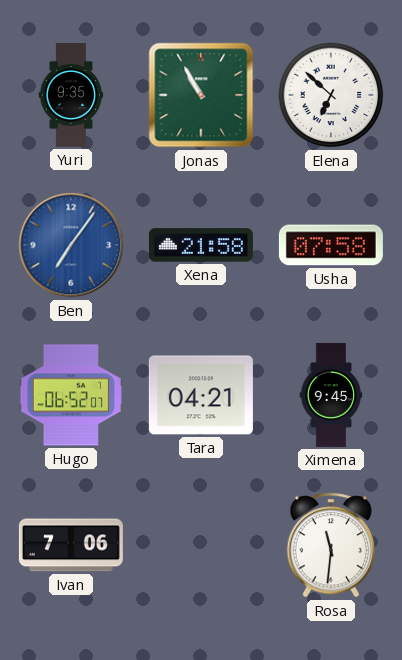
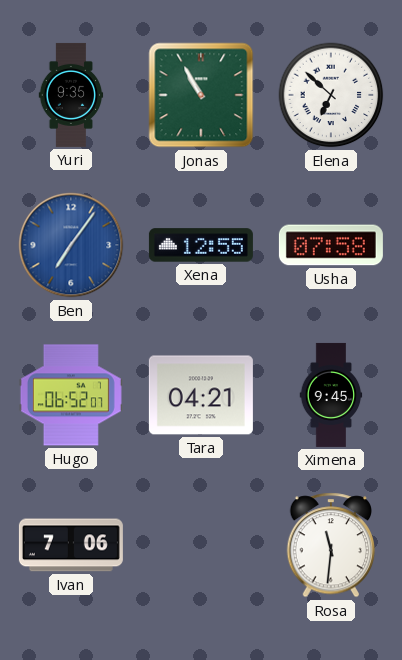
Xena: 21:58 -> 12:55 (201, 245)
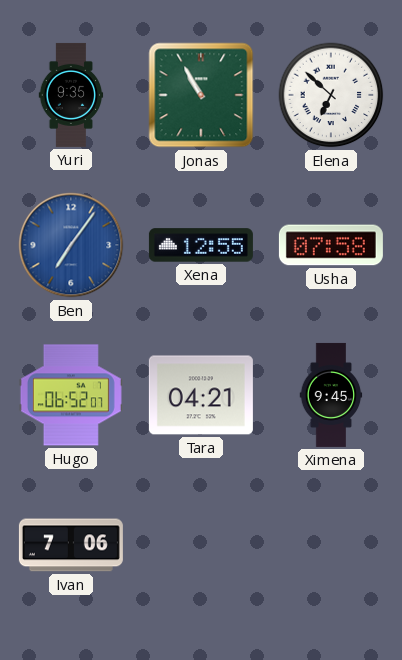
Rosa: 11:31 -> none (331, 545)
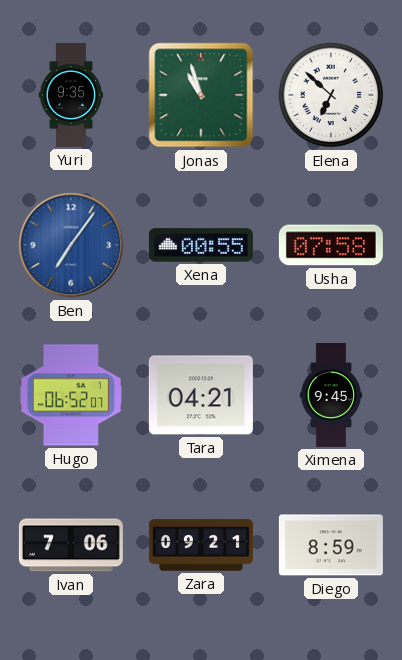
Jonas: 10:55 -> 10:57 (201, 95)
Xena: 12:55 -> 00:55 (201, 245)
Zara: none -> 09:21 (201, 545)
Diego: none -> 8:59 (331, 545)
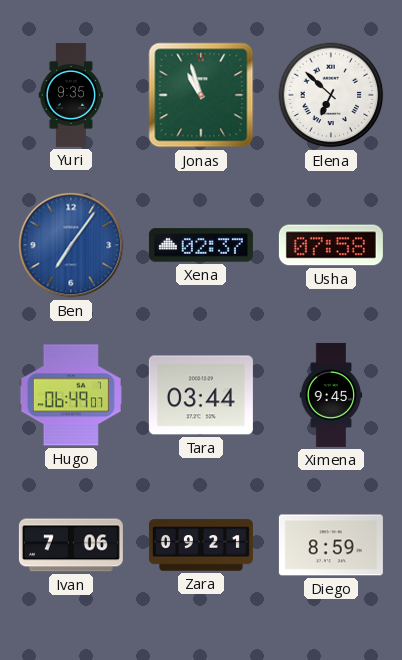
Xena: 00:55 -> 02:37 (201, 245)
Hugo: 06:52 -> 06:49 (71, 395)
Tara: 04:21 -> 03:44 (201, 395)
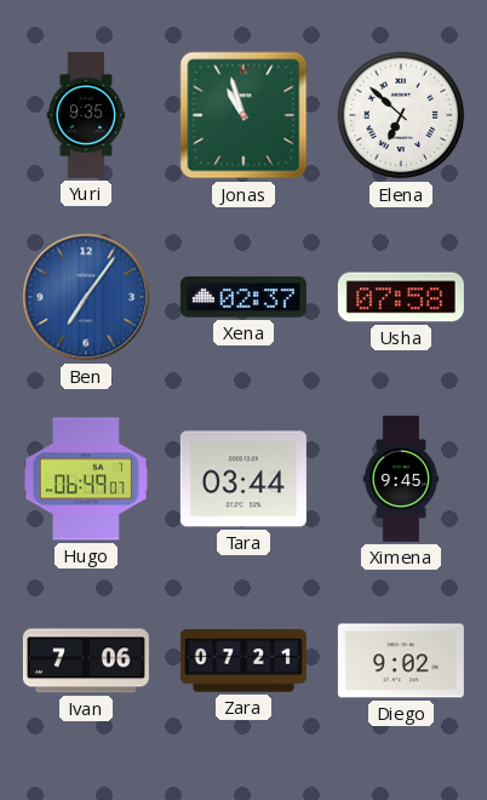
Zara: 09:21 -> 07:21 (243, 661)
Diego: 8:59 -> 9:02 (401, 661)
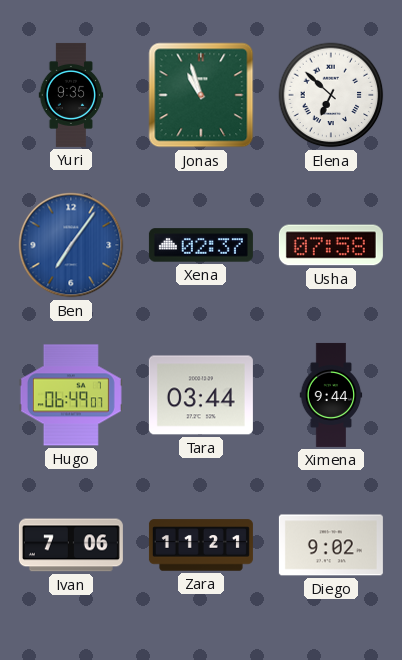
Ximena: 9:45 -> 9:44 (331, 395)
Zara: 07:21 -> 11:21 (201, 545)
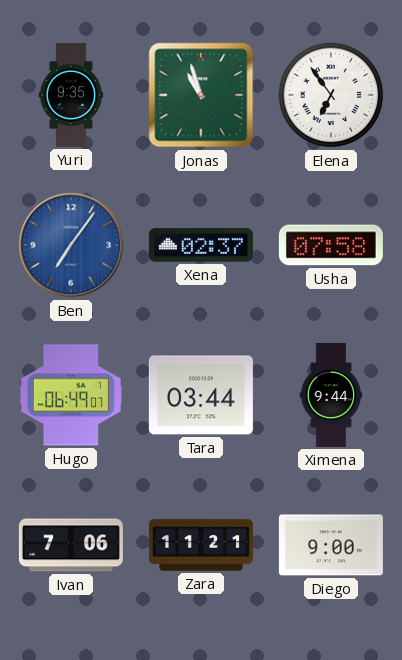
Elena: 6:52 -> 6:54 (331, 95)
Diego: 9:02 -> 9:00 (331, 545)
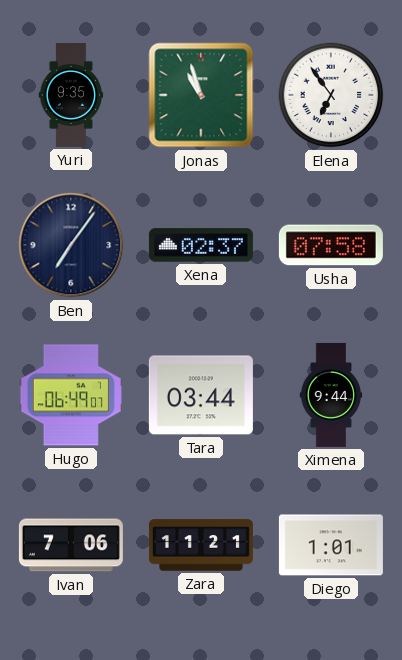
Ben dial: blue -> navy (71, 245)
Diego: 9:00 -> 1:01 (331, 545)
